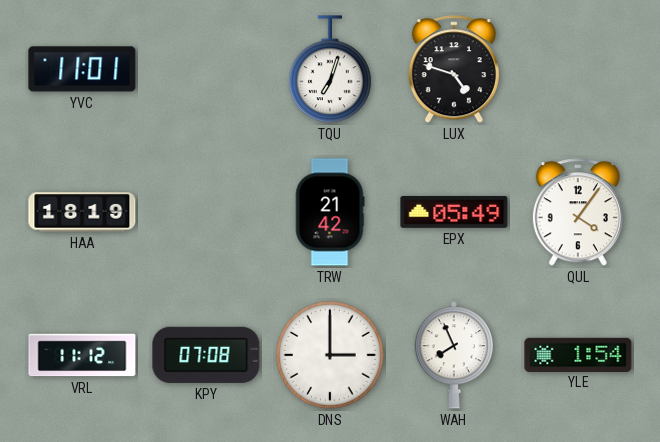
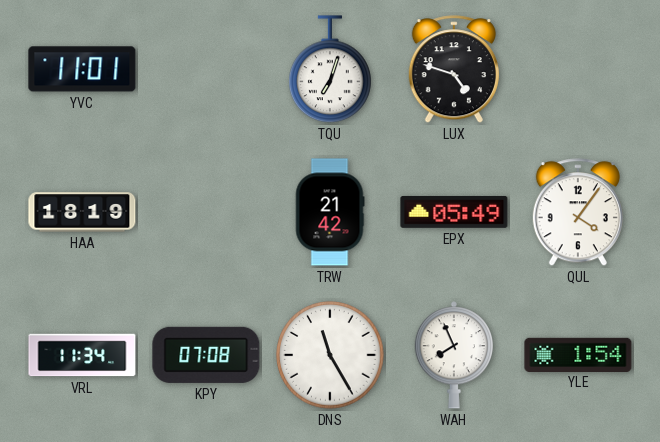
VRL: 11:12 -> 11:34 (82, 355)
DNS: 3:00 -> 11:25 (330, 355)
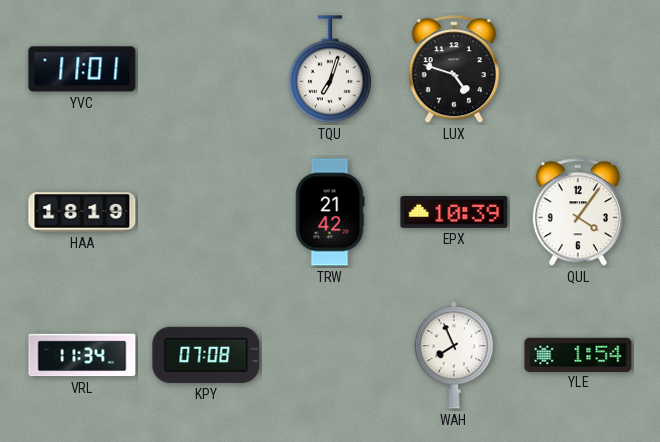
EPX: 05:49 -> 10:39 (454, 212)
DNS: 11:25 -> none (330, 355)
